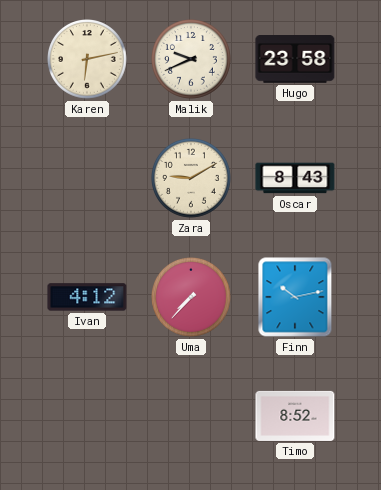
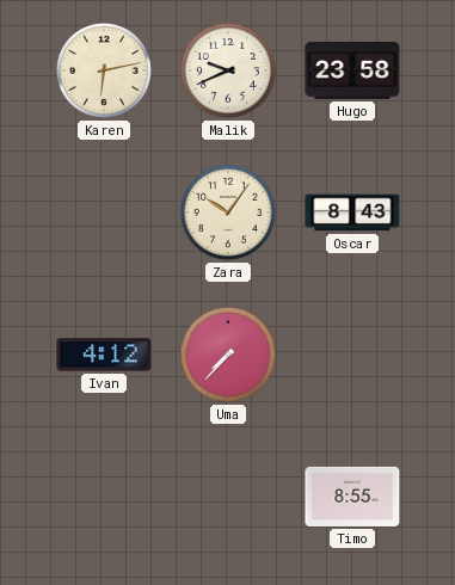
Zara: 9:10 -> 10:06 (229, 214)
Finn: 10:13 -> none (295, 297)
Timo: 8:52 -> 8:55 (352, 497)
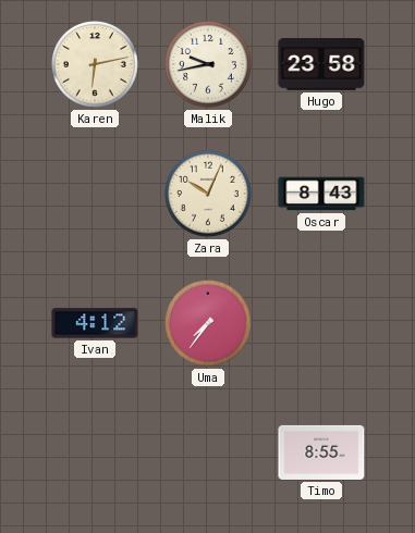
Malik: 9:41 -> 9:43 (209, 65)
Zara: 10:06 -> 10:04 (209, 195)
Uma: 7:37 -> 7:36 (209, 324)
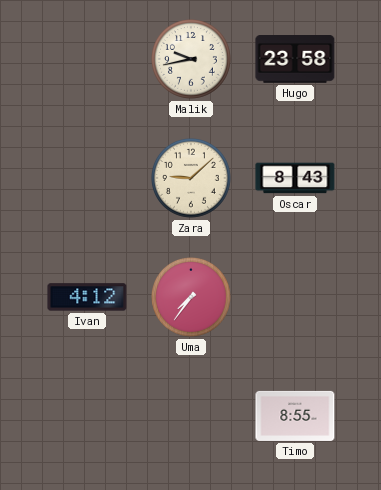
Karen: 6:13 -> none (96, 65)
Zara: 10:04 -> 9:08 (192, 179)
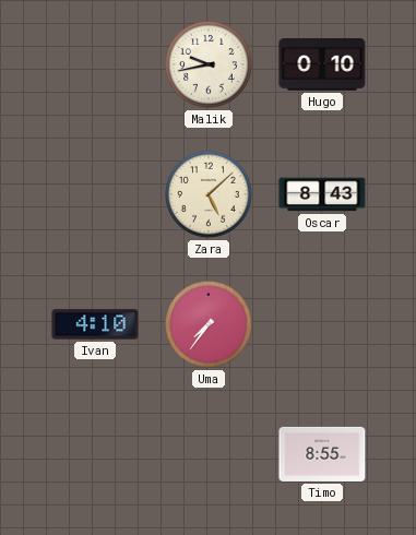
Hugo: 23:58 -> 0:10 (322, 66)
Zara: 9:08 -> 5:08 (210, 195)
Ivan: 4:12 -> 4:10 (95, 324)
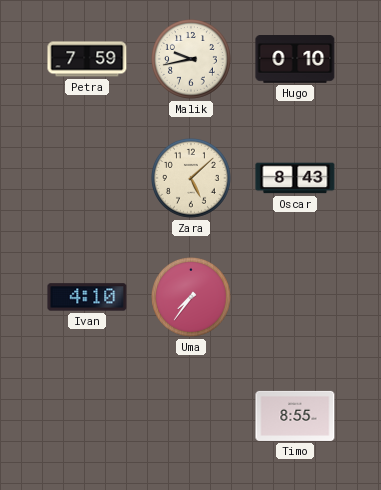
Petra: none -> 7:59 (87, 59)
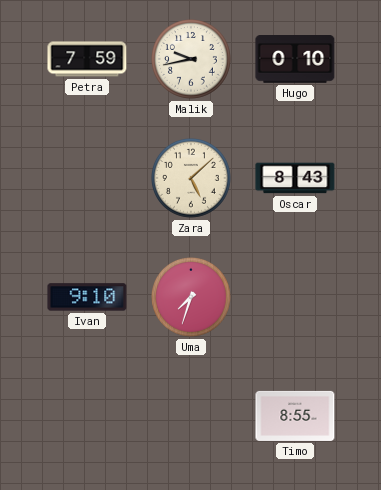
Ivan: 4:10 -> 9:10 (87, 297)
Uma: 7:36 -> 7:33 (192, 298)
